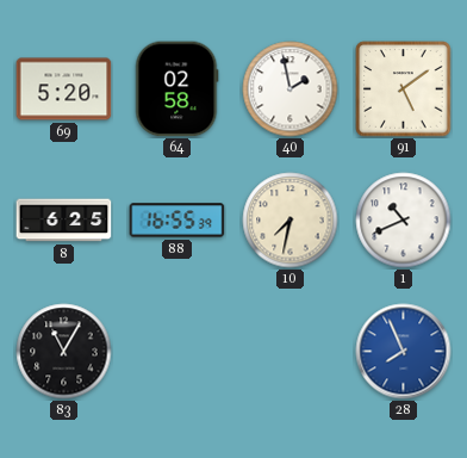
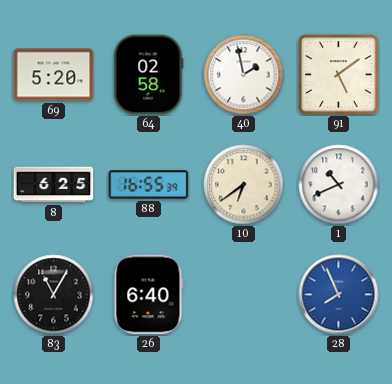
10: 7:32 -> 6:39 (244, 185)
26: none -> 6:40 (149, 295)
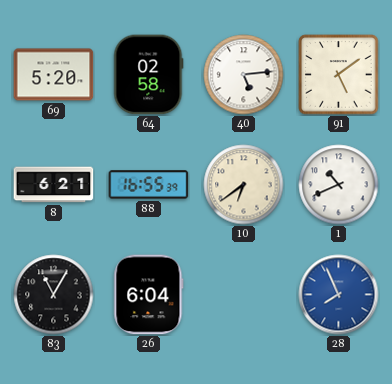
40: 1:58 -> 5:14 (244, 75)
8: 6:25 -> 6:21 (54, 185)
26: 6:40 -> 6:04 (149, 295)
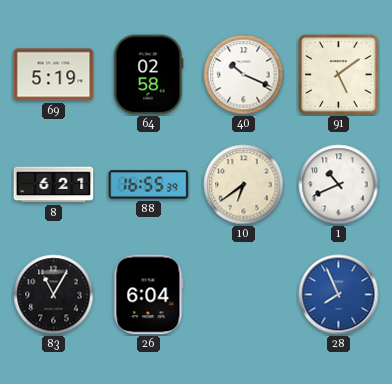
69: 5:20 -> 5:19 (54, 75)
40: 5:14 -> 10:19 (244, 75)
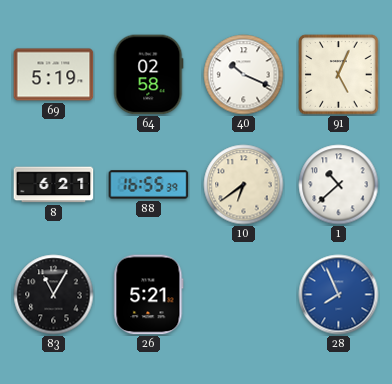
91: 5:09 -> 5:04 (339, 75)
1: 10:41 -> 10:38 (339, 185)
26: 6:04 -> 5:21 (149, 295)
